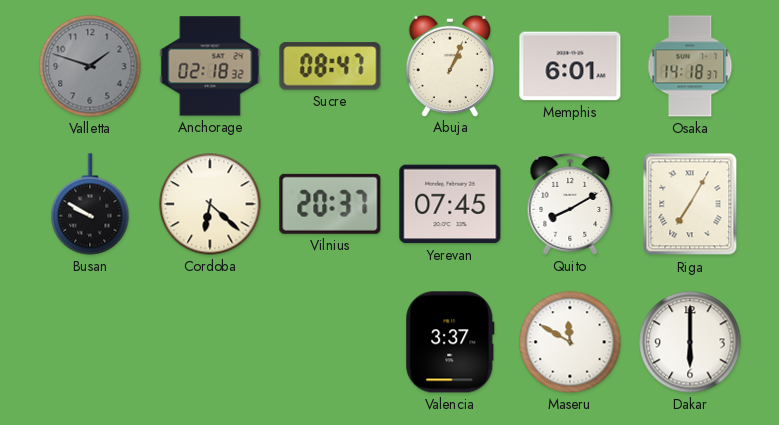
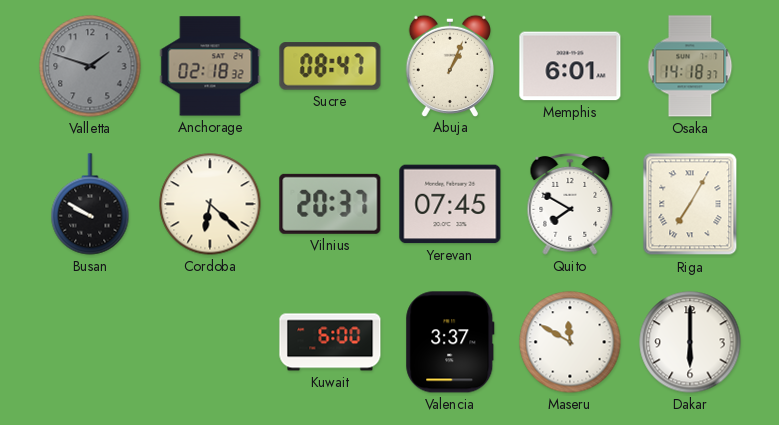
Quito: 8:10 -> 7:50 (570, 204)
Kuwait: none -> 6:00 (330, 342)
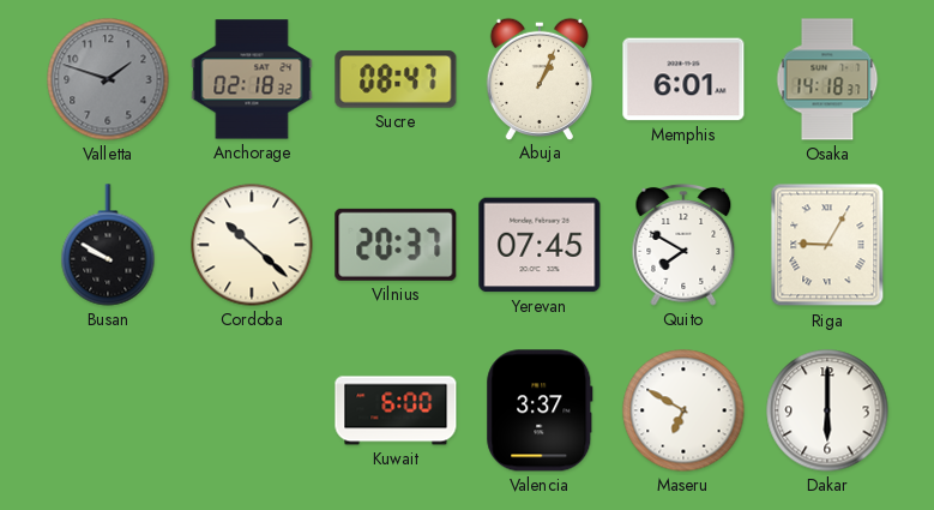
Cordoba: 6:22 -> 10:22 (252, 245)
Riga: 7:05 -> 9:05 (827, 245)
Maseru: 11:50 -> 6:50 (683, 410)
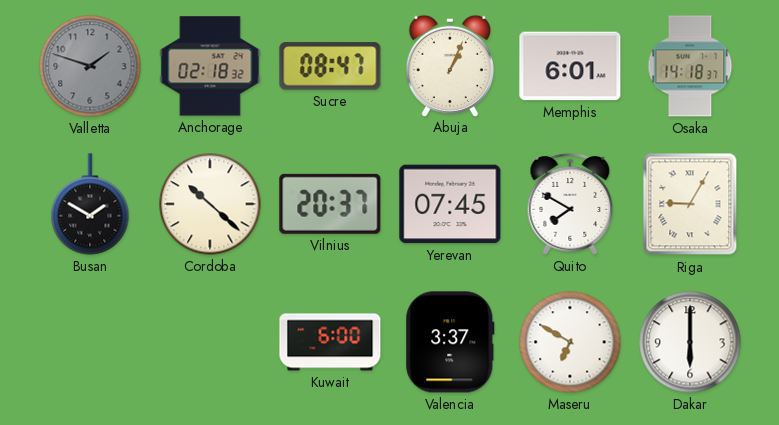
Busan: 9:50 -> 1:50 (90, 204)
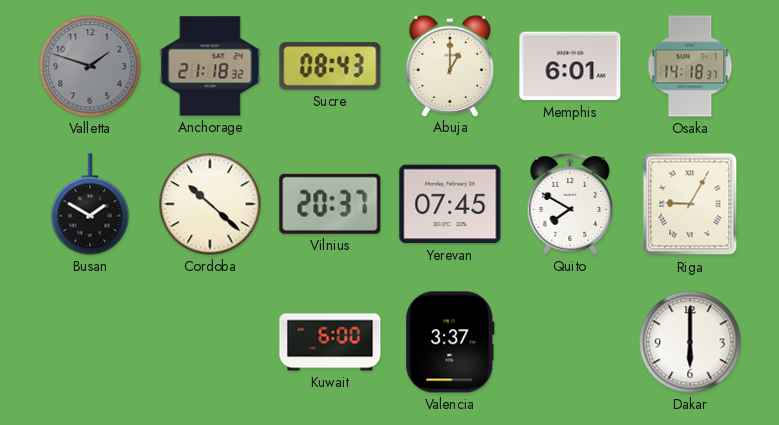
Anchorage: 02:18 -> 21:18 (210, 66)
Sucre: 08:47 -> 08:43 (330, 66)
Abuja: 1:04 -> 1:00 (449, 65)
Maseru: 6:50 -> none (570, 342)
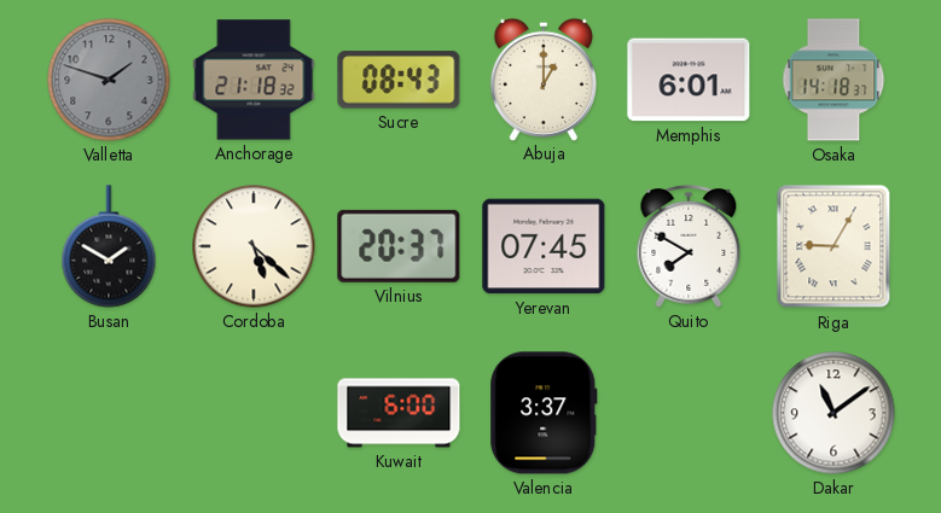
Cordoba: 10:22 -> 5:22 (254, 246)
Dakar: 6:00 -> 11:09 (833, 413)
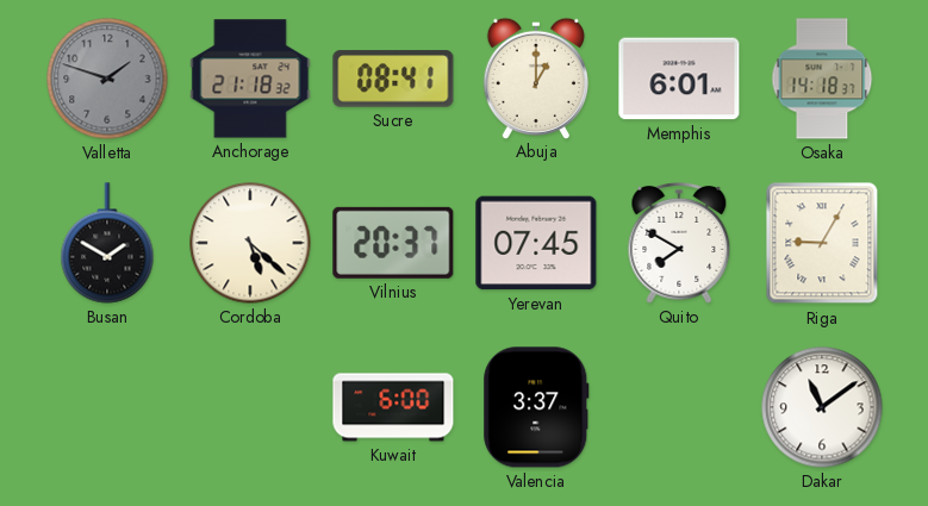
Sucre: 08:43 -> 08:41 (393, 79)
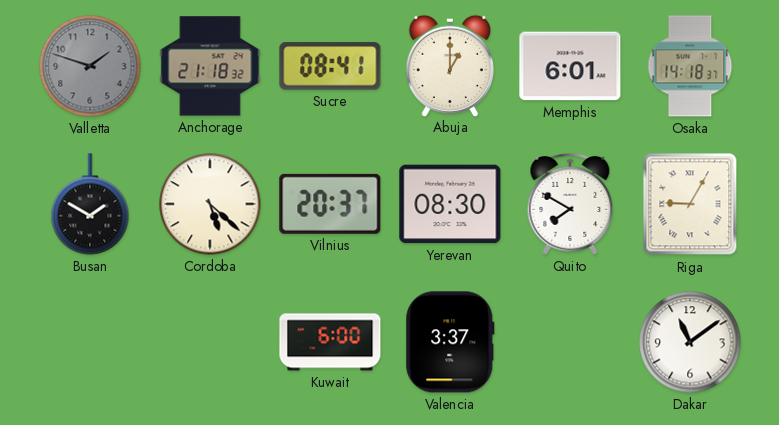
Yerevan: 07:45 -> 08:30 (450, 204)
